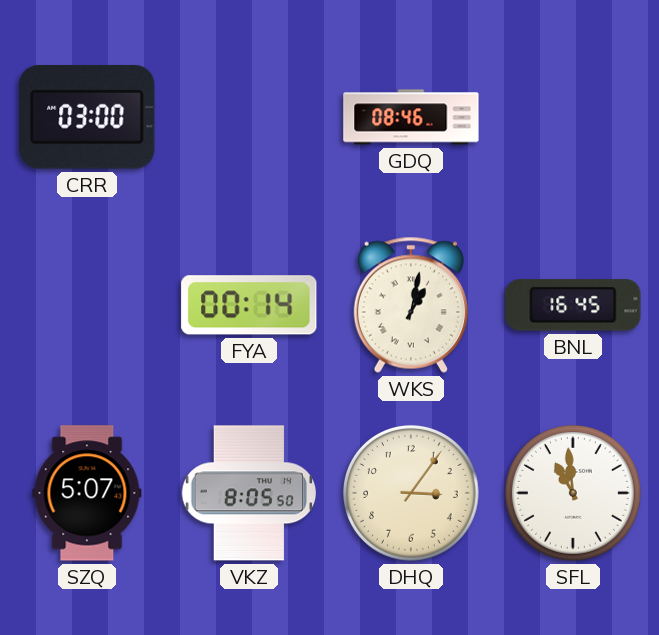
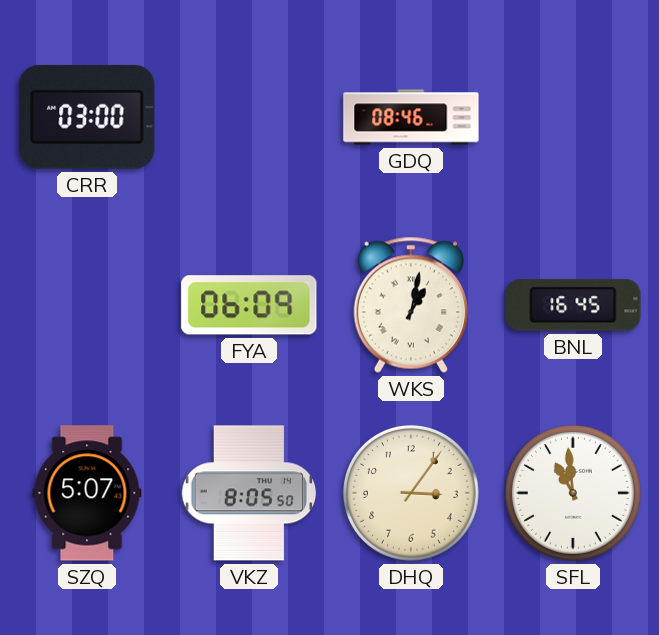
FYA: 00:14 -> 06:09 (249, 305)
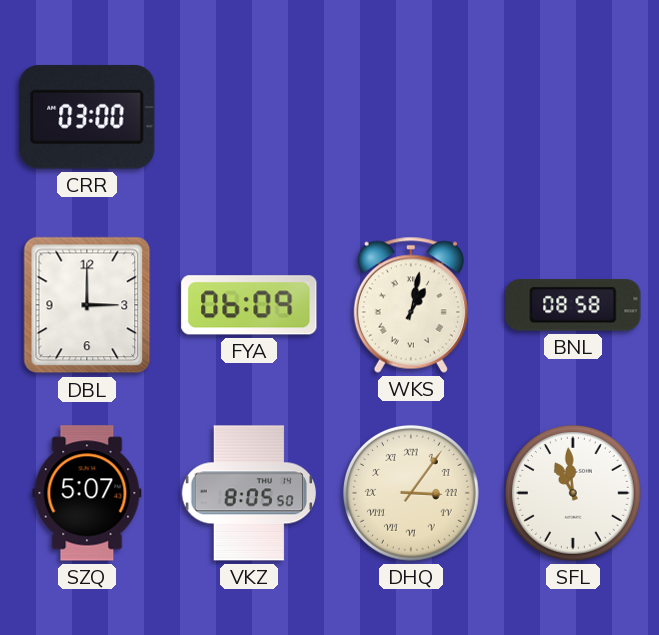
GDQ: 08:46 -> none (411, 117)
DBL: none -> 3:00 (87, 305)
BNL: 16:45 -> 08:58 (573, 305)
DHQ numerals: Arabic -> Roman (411, 493)
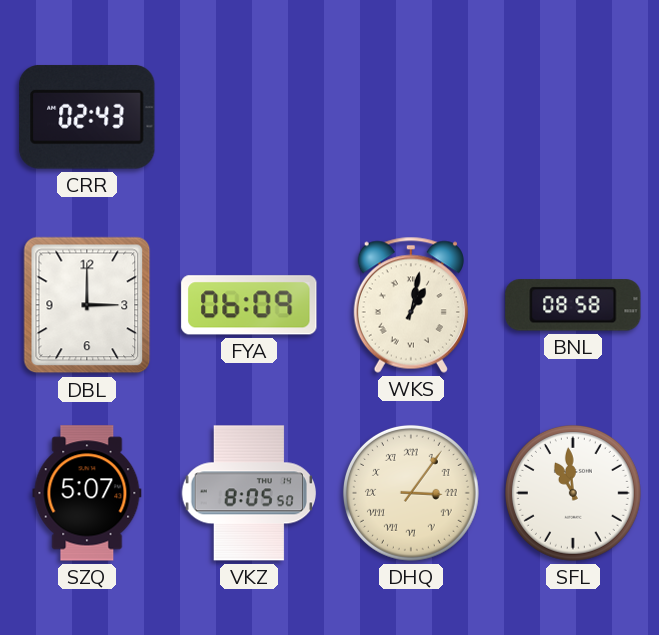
CRR: 03:00 -> 02:43 (87, 117)
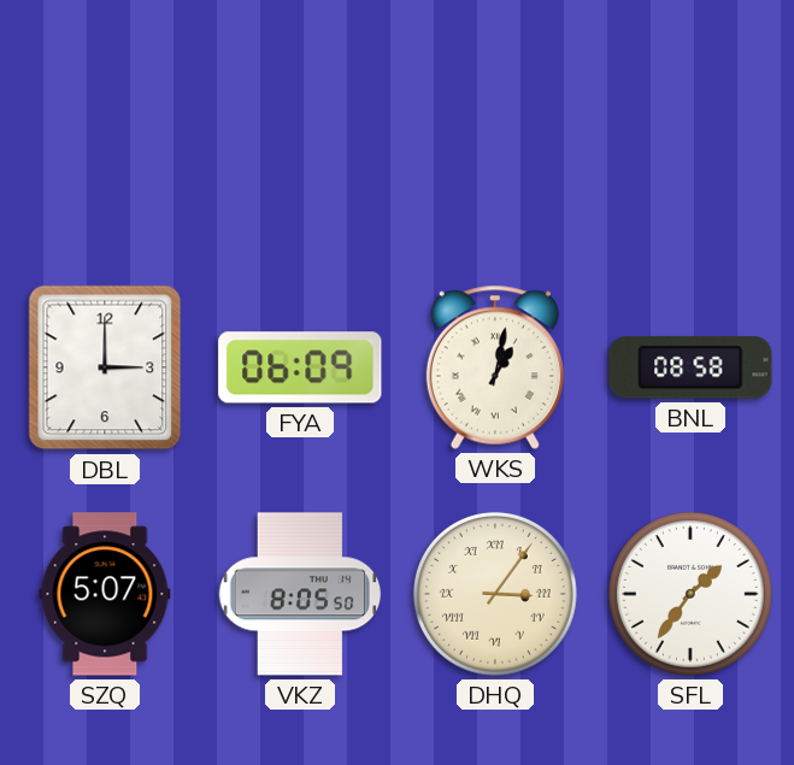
CRR: 02:43 -> none (87, 117)
SFL: 10:59 -> 1:36 (690, 594)
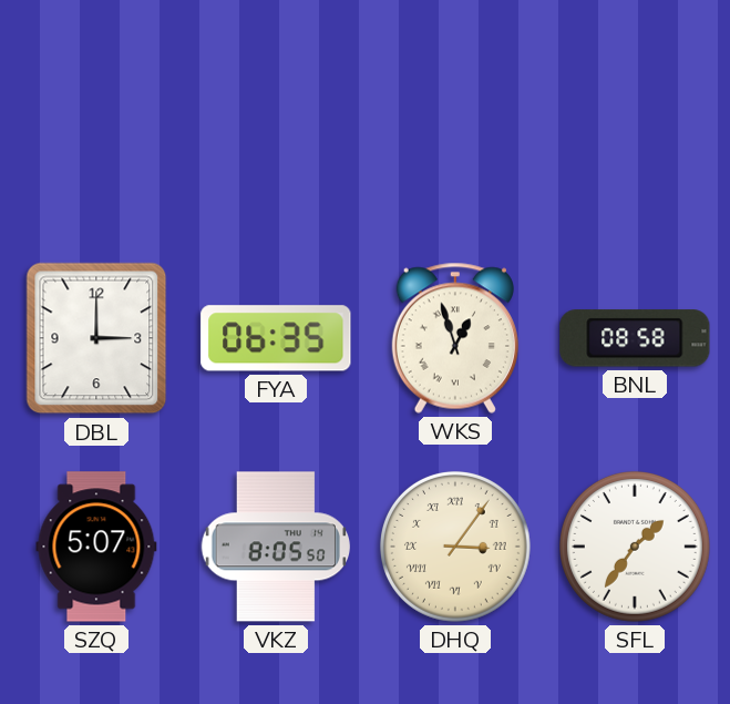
FYA: 06:09 -> 06:35 (276, 338)
WKS: 1:02 -> 12:57 (455, 338)
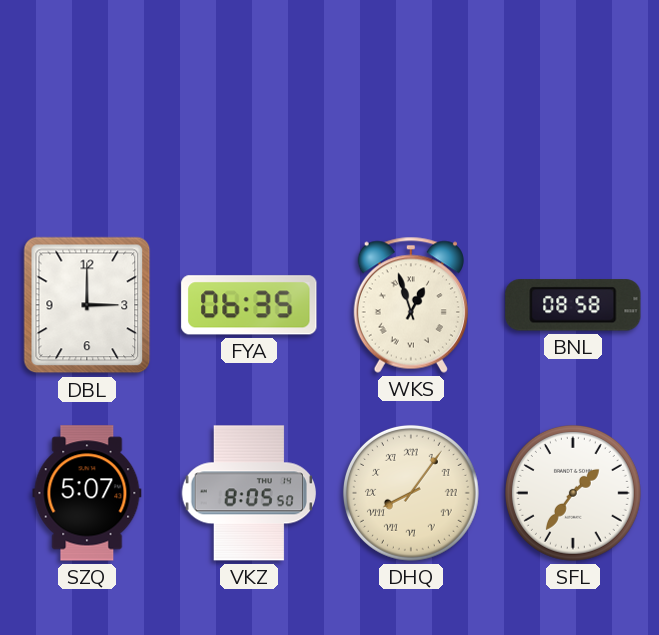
DHQ: 3:06 -> 8:06 (411, 493)
